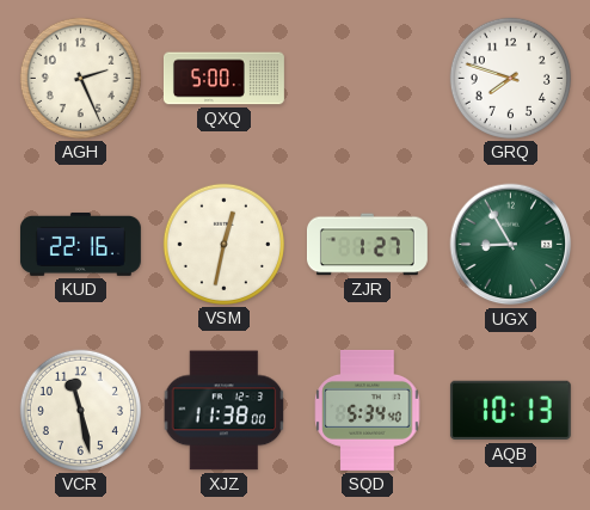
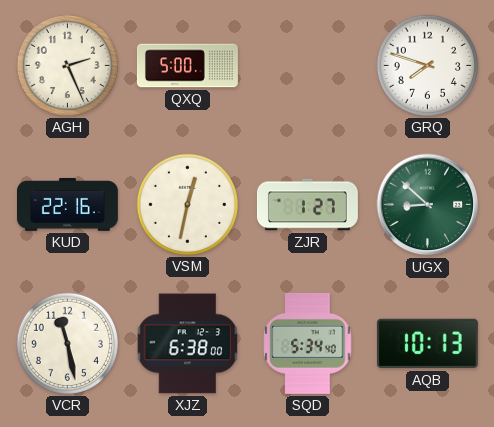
UGX: 8:55 -> 8:52 (428, 205)
XJZ: 11:38 -> 6:38 (188, 344)
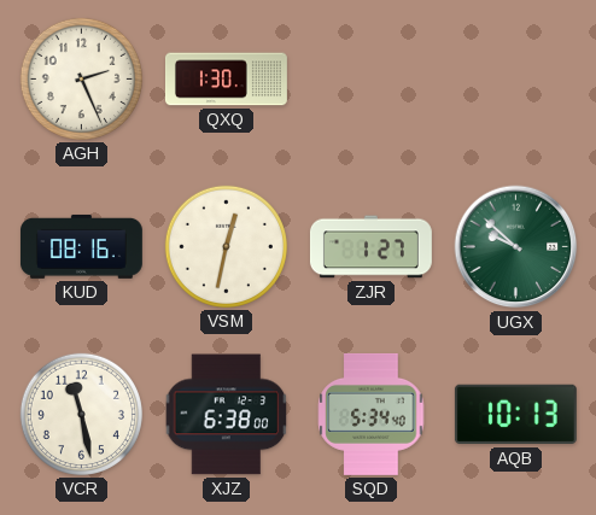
QXQ: 5:00 -> 1:30 (227, 80)
GRQ: 7:48 -> none (427, 65)
KUD: 22:16 -> 08:16 (81, 246)
UGX: 8:52 -> 9:52 (516, 247)
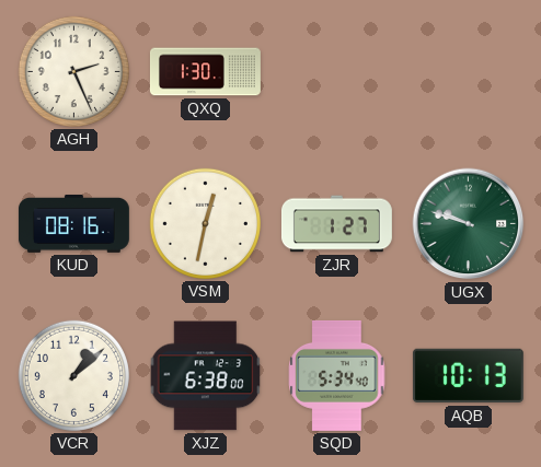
UGX: 9:52 -> 9:48 (469, 224)
VCR: 11:28 -> 1:08 (73, 375)
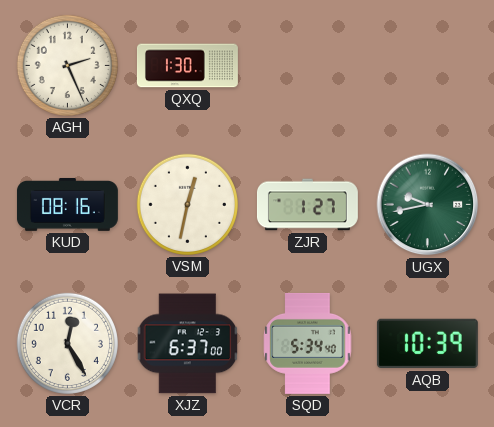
UGX: 9:48 -> 9:43 (428, 205)
VCR: 1:08 -> 12:25 (67, 343)
XJZ: 6:38 -> 6:37 (188, 344)
AQB: 10:13 -> 10:39 (427, 344)
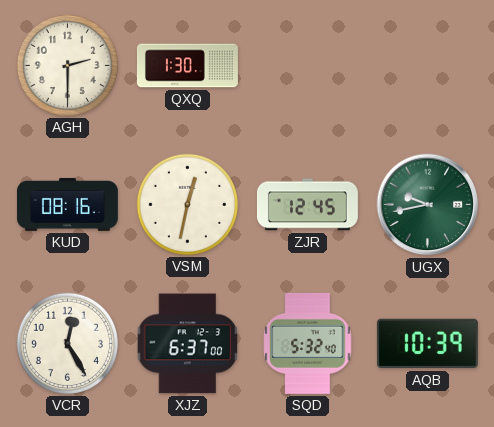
AGH: 2:26 -> 2:30 (67, 65)
ZJR: 1:27 -> 12:45 (307, 205)
SQD: 5:34 -> 5:32 (308, 343)
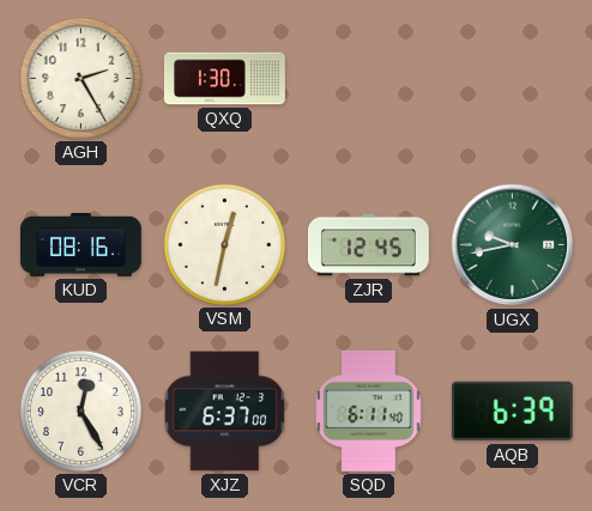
AGH: 2:30 -> 2:25 (80, 78)
SQD: 5:32 -> 6:11 (369, 410)
AQB: 10:39 -> 6:39 (512, 412)
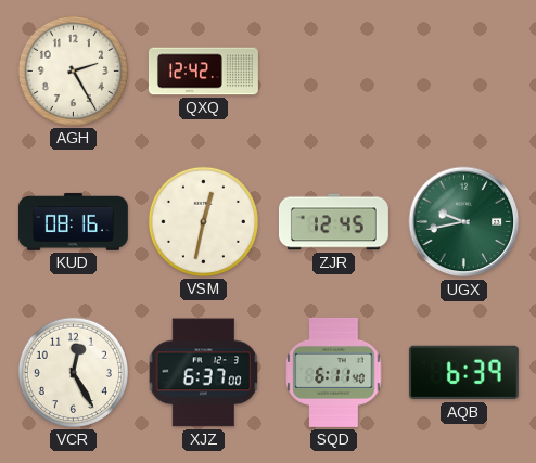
QXQ: 1:30 -> 12:42 (204, 72)
